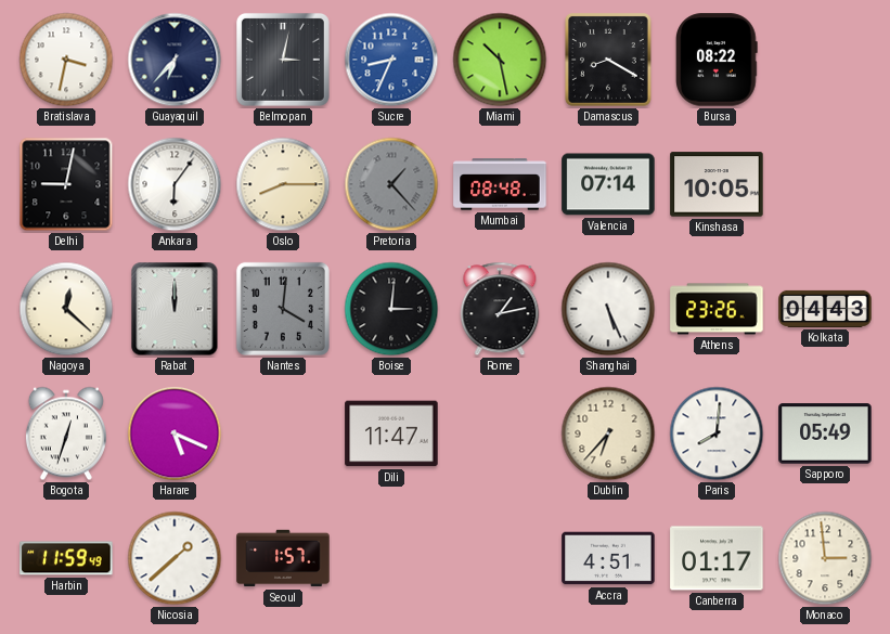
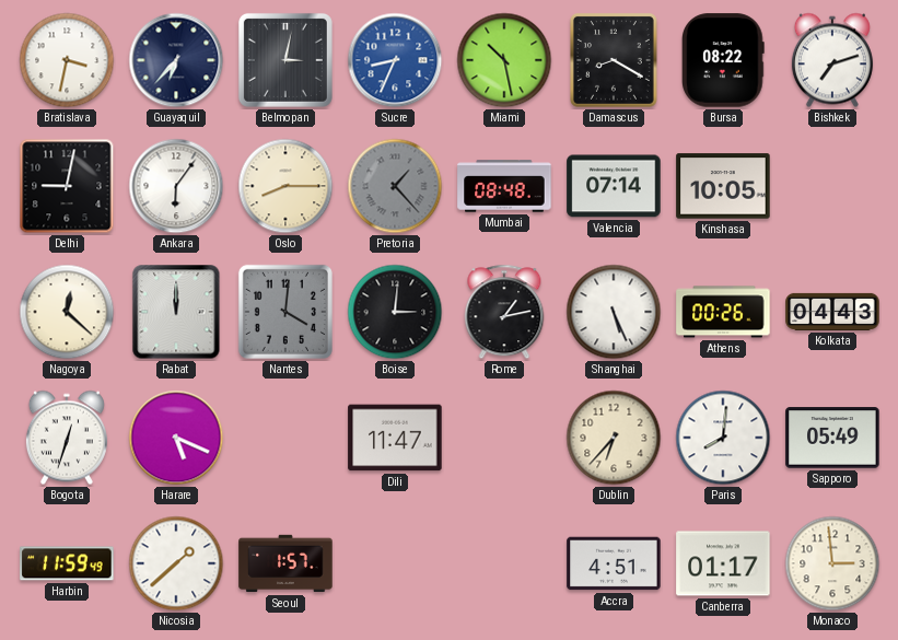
Bishkek: none -> 7:12 (832, 60)
Athens: 23:26 -> 00:26 (723, 312)
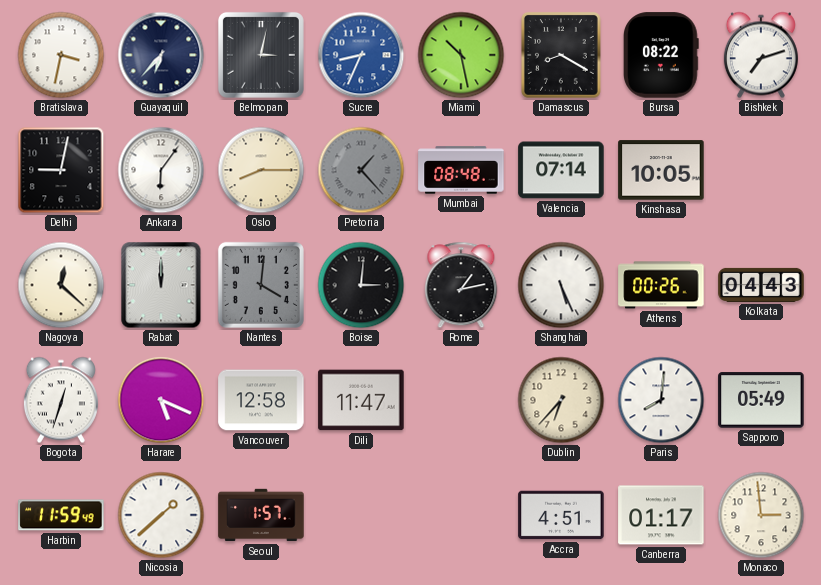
Vancouver: none -> 12:58 (261, 400)
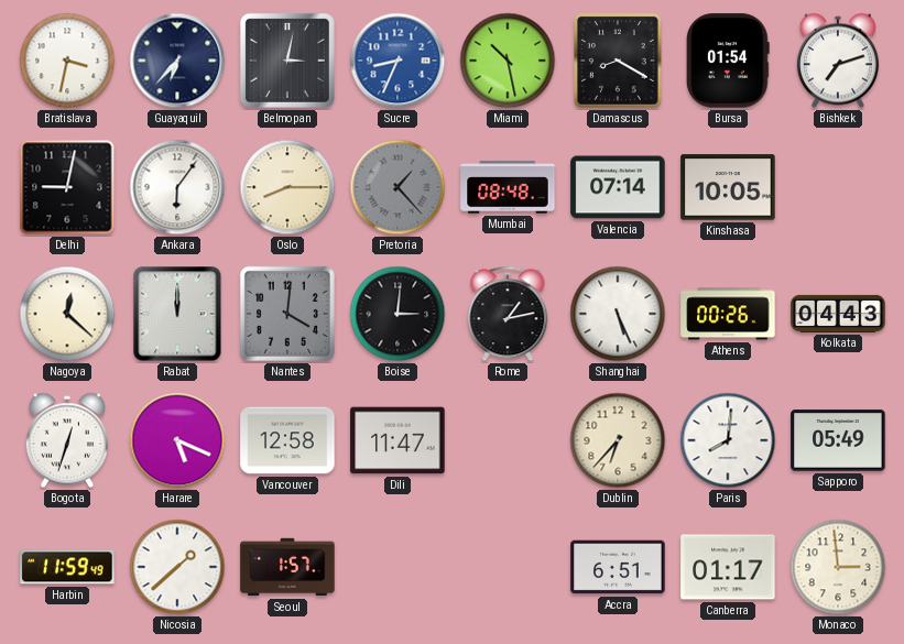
Bursa: 08:22 -> 01:54 (728, 61)
Accra: 4:51 -> 6:51 (618, 567)
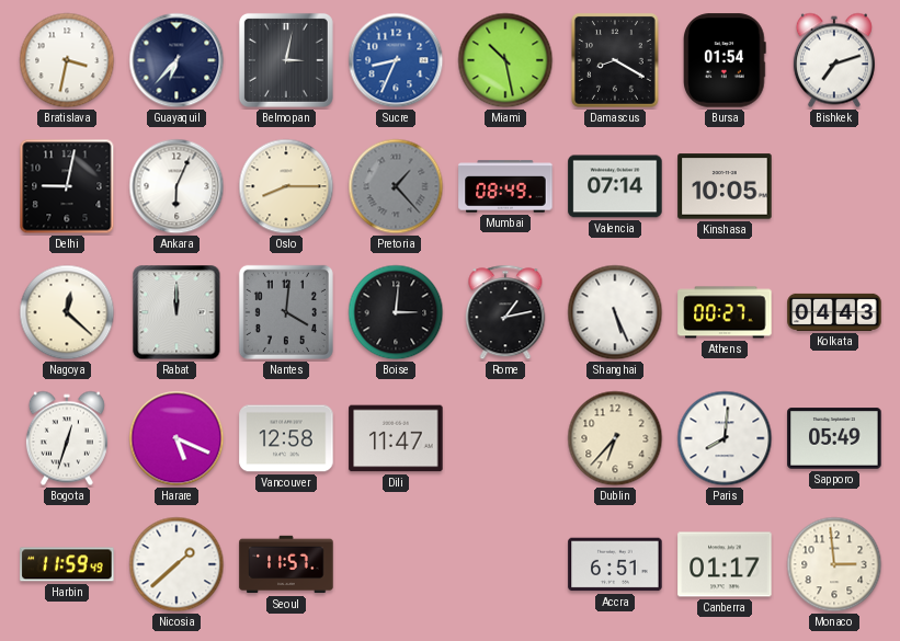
Ankara: 6:06 -> 6:04 (176, 186)
Mumbai: 08:48 -> 08:49 (505, 186)
Athens: 00:26 -> 00:27 (725, 312)
Seoul: 1:57 -> 11:57 (286, 564)
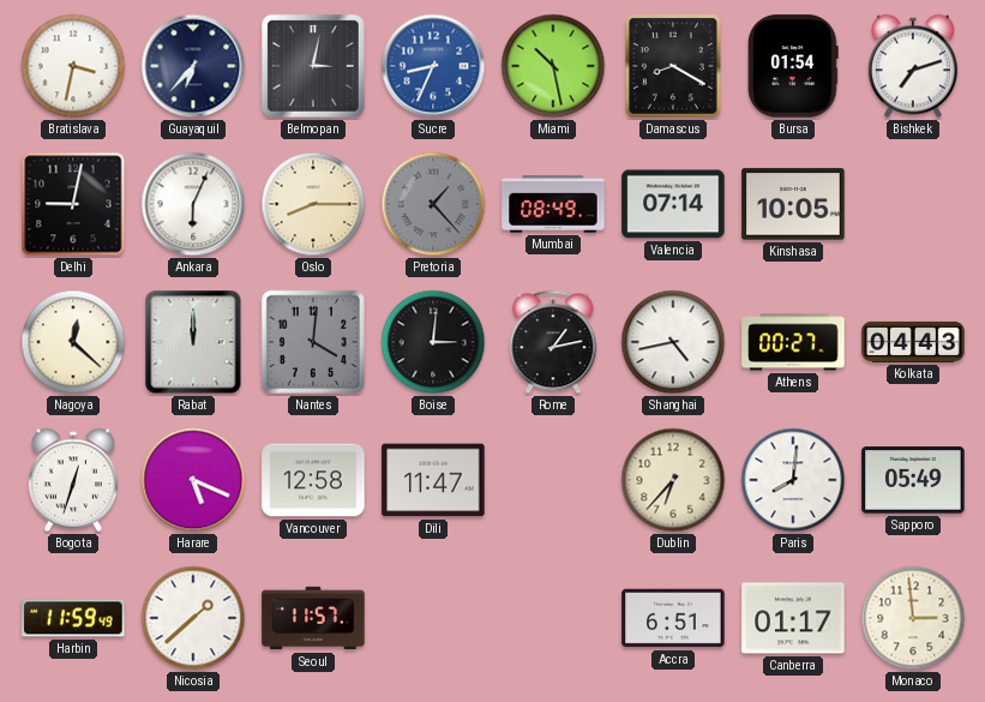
Shanghai: 5:26 -> 4:43 (673, 342)
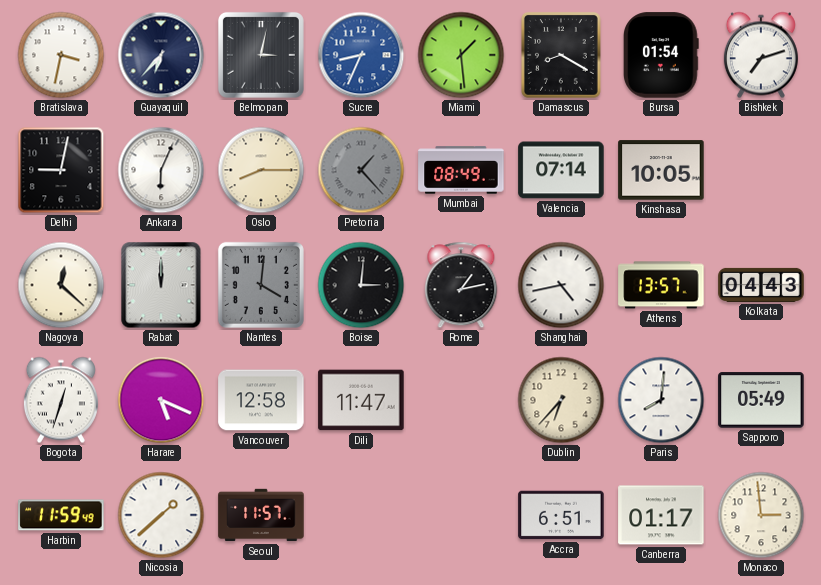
Miami: 10:28 -> 1:29 (461, 55)
Athens: 00:27 -> 13:57 (661, 285)
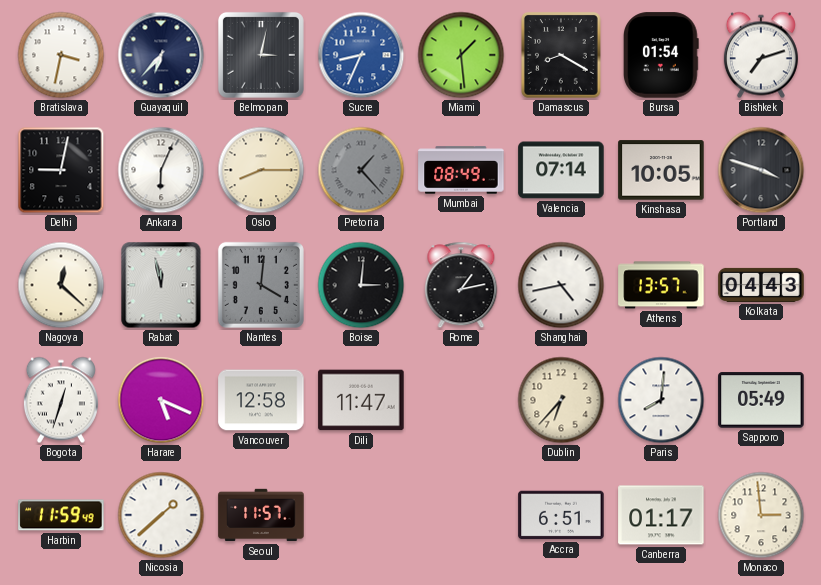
Portland: none -> 3:48 (761, 170)
Rabat: 12:00 -> 11:58 (161, 285)
